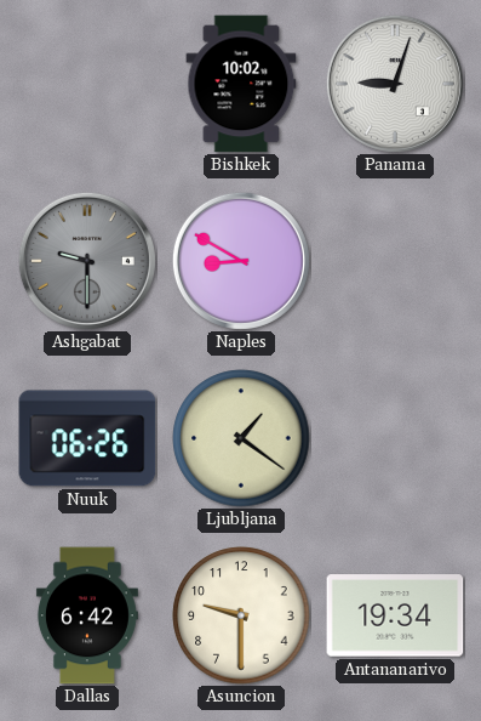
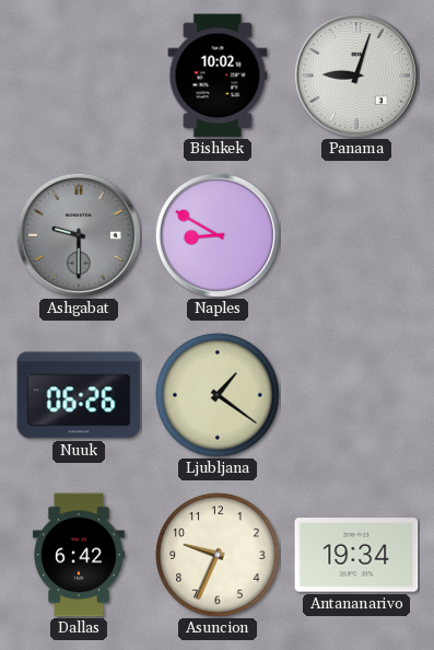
Asuncion: 9:30 -> 9:34 (218, 555)
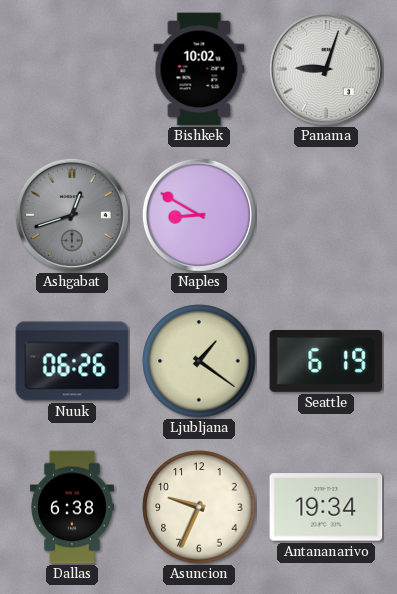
Ashgabat: 9:30 -> 12:42 (72, 215)
Seattle: none -> 6:19 (326, 361)
Dallas: 6:42 -> 6:38 (72, 507)
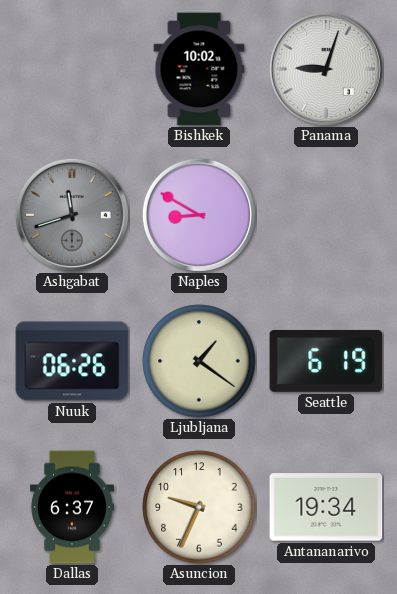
Ashgabat: 12:42 -> 11:42 (72, 215)
Dallas: 6:38 -> 6:37 (72, 507)
